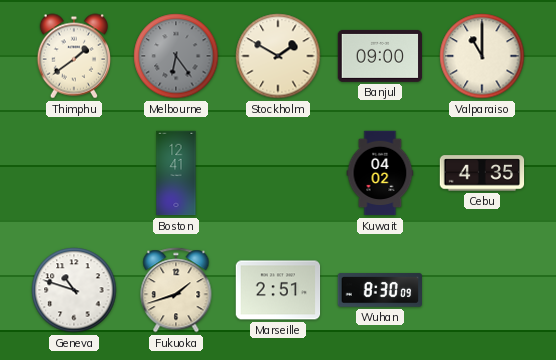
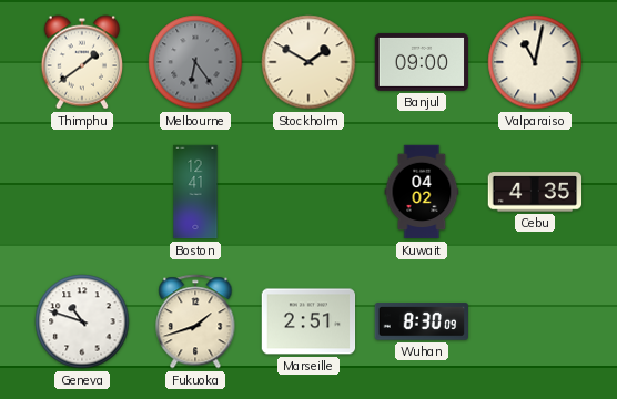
Valparaiso: 11:00 -> 11:02 (535, 62)
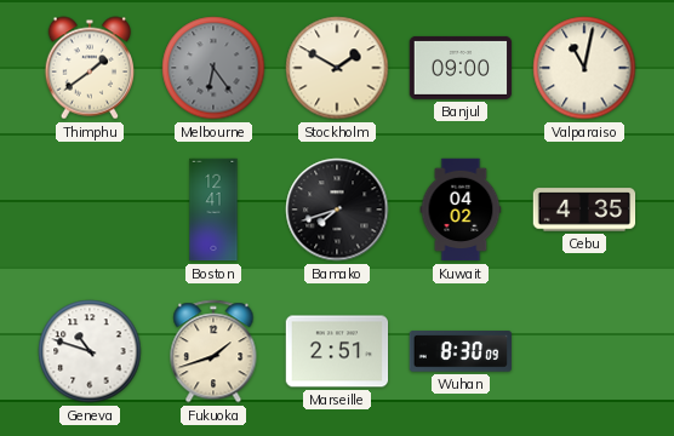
Bamako: none -> 7:42 (337, 210)
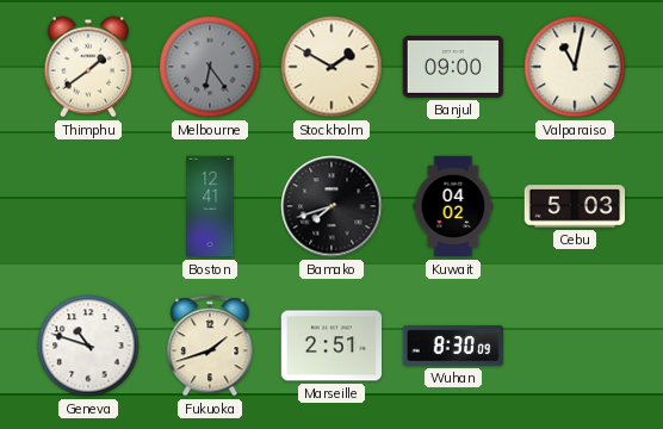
Cebu: 4:35 -> 5:03 (575, 206)
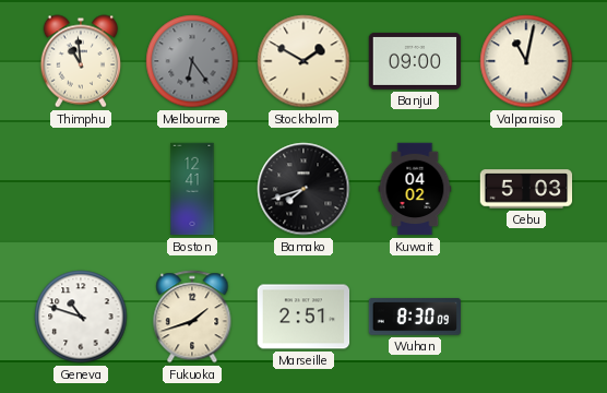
Thimphu: 1:39 -> 10:59 (80, 61)
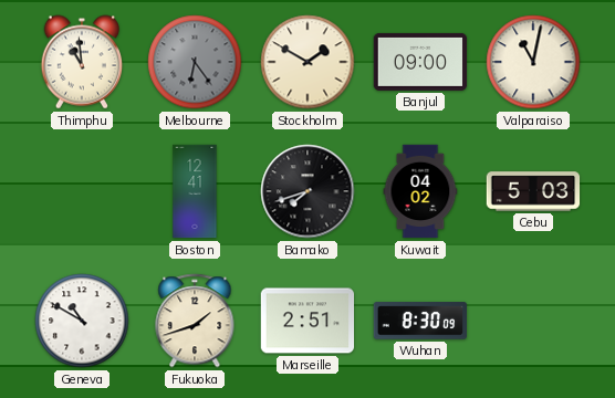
Geneva: 10:48 -> 10:50 (82, 321)
